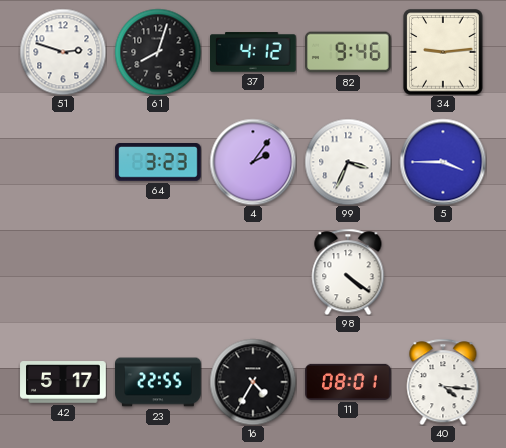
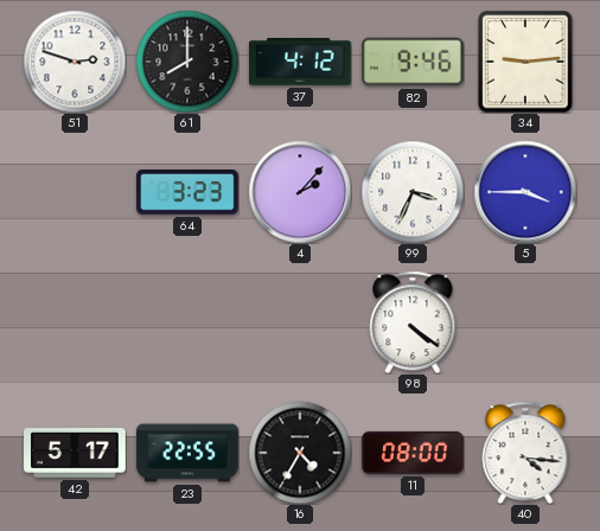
61: 8:03 -> 8:00 (187, 62)
4: 2:06 -> 2:07 (300, 192)
11: 08:01 -> 08:00 (413, 453)
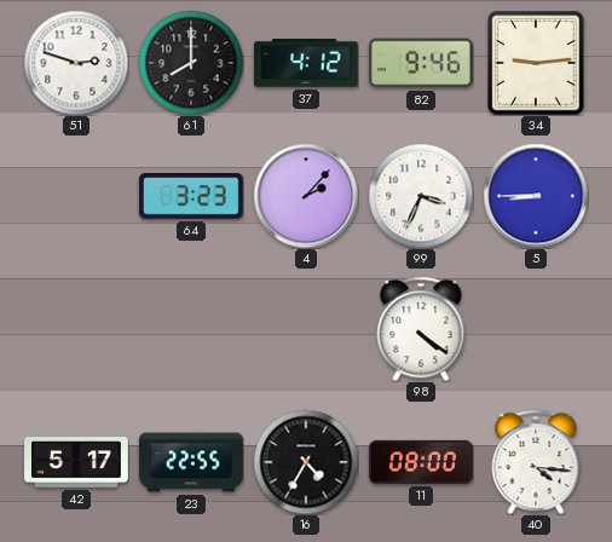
5: 3:45 -> 8:45 (536, 196)
